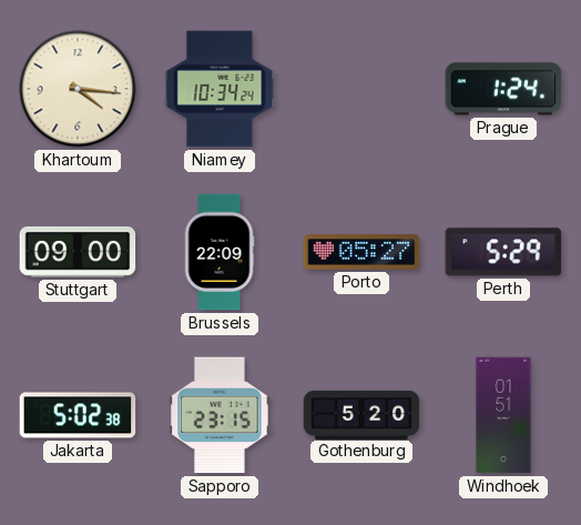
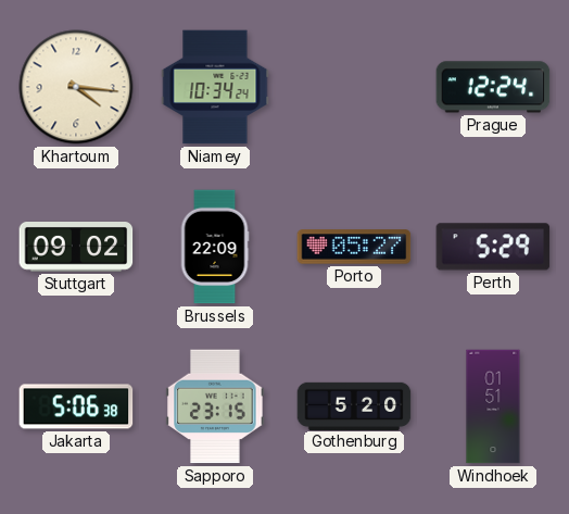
Prague: 1:24 -> 12:24 (493, 87)
Stuttgart: 09:00 -> 09:02 (76, 248)
Jakarta: 5:02 -> 5:06 (76, 406)
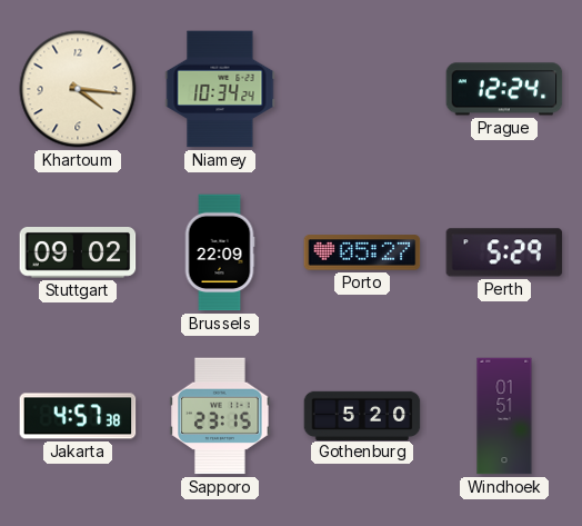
Jakarta: 5:06 -> 4:57 (78, 416)
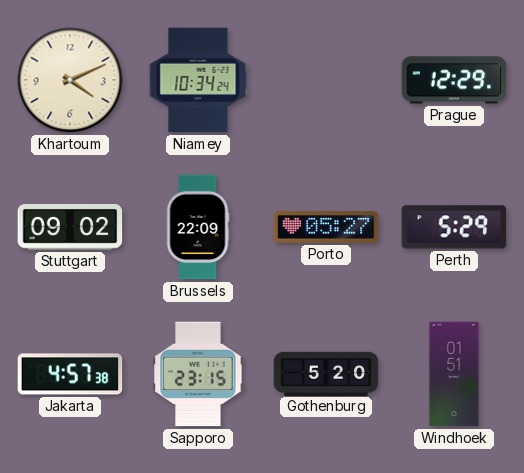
Khartoum: 4:16 -> 4:11 (70, 80)
Prague: 12:24 -> 12:29 (454, 80)
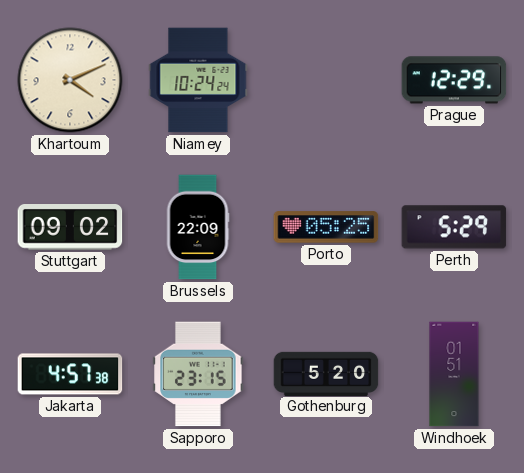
Niamey: 10:34 -> 10:24 (198, 80)
Porto: 05:27 -> 05:25 (326, 227)
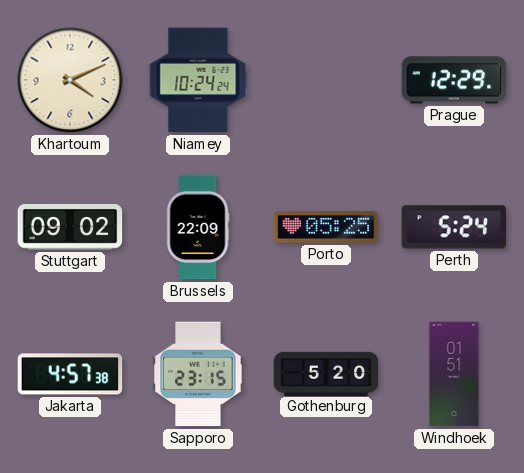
Perth: 5:29 -> 5:24 (454, 227)
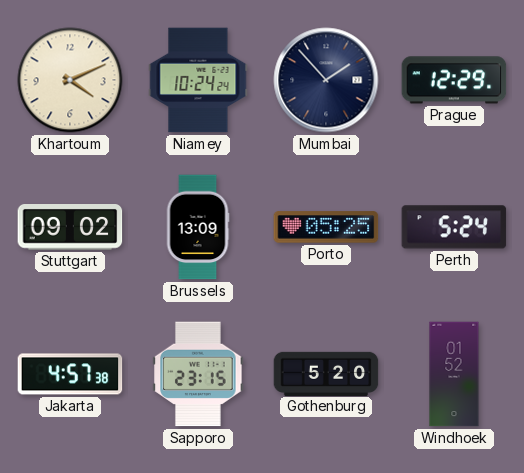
Mumbai: none -> 1:53 (326, 80)
Brussels: 22:09 -> 13:09 (198, 227)
Windhoek: 01:51 -> 01:52 (454, 374)
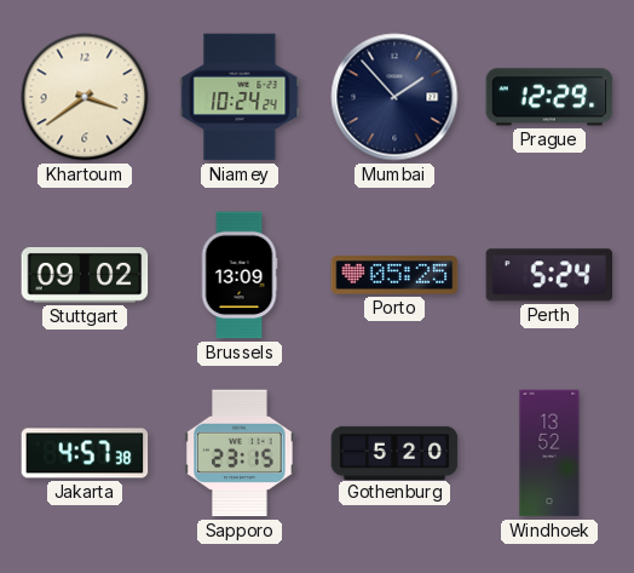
Khartoum: 4:11 -> 3:39 (85, 97)
Windhoek: 01:52 -> 13:52 (549, 453)
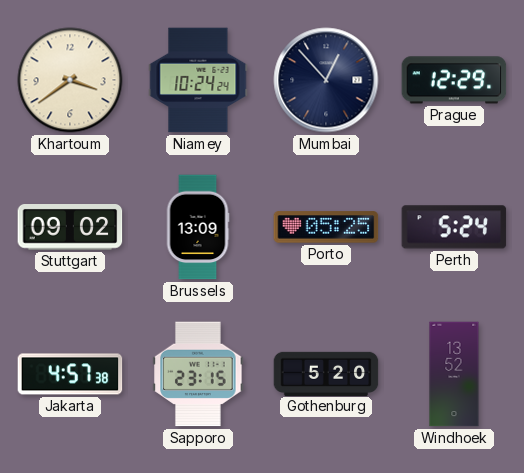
Mumbai: 1:53 -> 12:53 (326, 80)
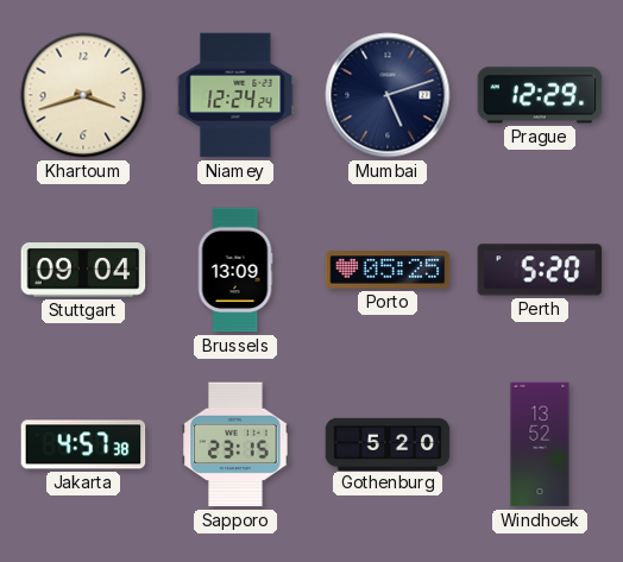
Khartoum: 3:39 -> 3:42 (83, 95)
Niamey: 10:24 -> 12:24 (235, 95)
Mumbai: 12:53 -> 5:12 (388, 95)
Stuttgart: 09:02 -> 09:04 (83, 271)
Perth: 5:24 -> 5:20 (540, 270)
